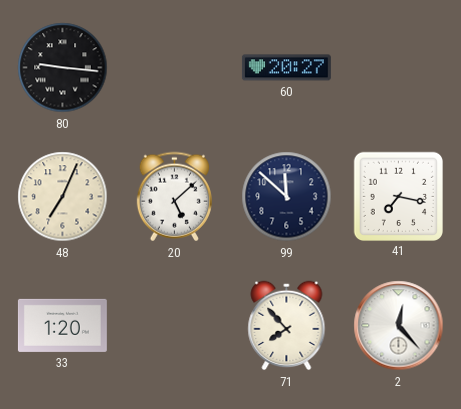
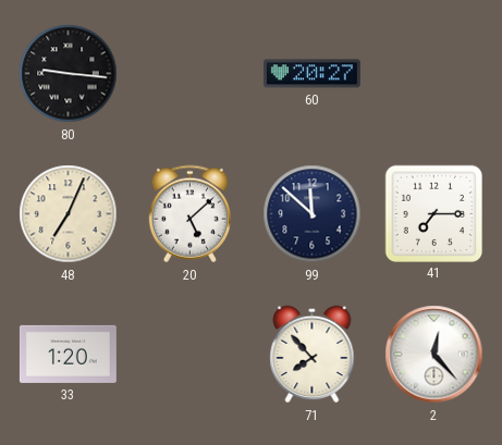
41: 7:17 -> 7:15 (433, 213)
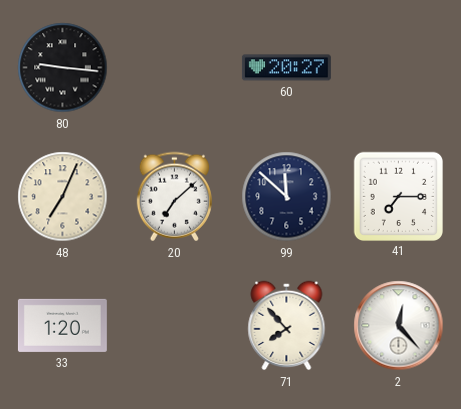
20: 5:08 -> 7:08 (174, 197)
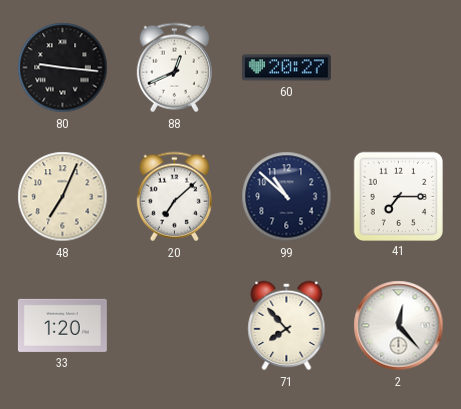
88: none -> 12:41 (174, 68)
99: 11:52 -> 10:52 (287, 197)
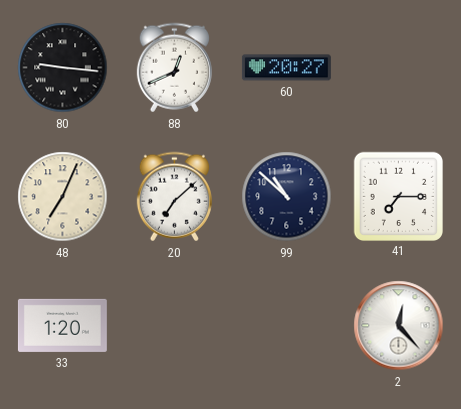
71: 7:53 -> none (287, 326)
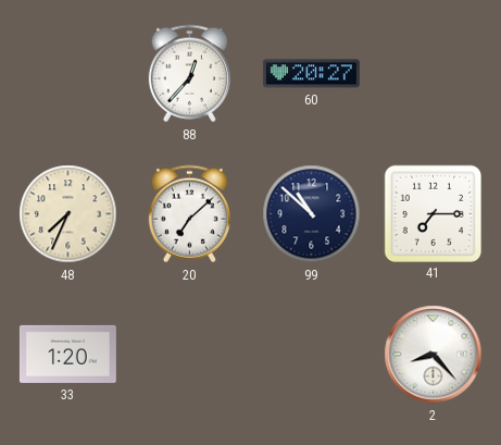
80: 9:16 -> none (63, 68)
88: 12:41 -> 12:37 (189, 74)
48: 7:04 -> 7:34 (68, 214)
2: 12:23 -> 8:23 (434, 355)
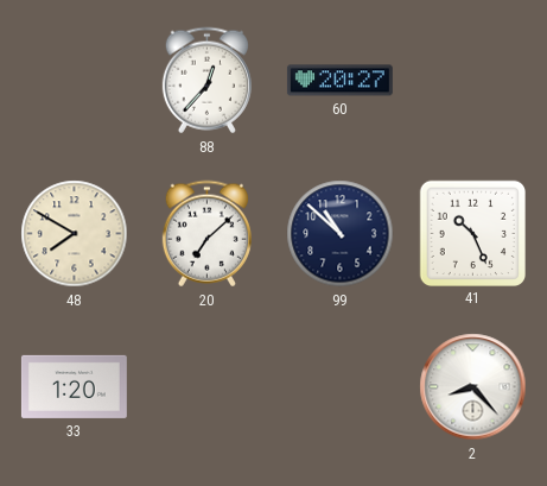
48: 7:34 -> 7:50 (75, 234)
41: 7:15 -> 10:26 (472, 233)
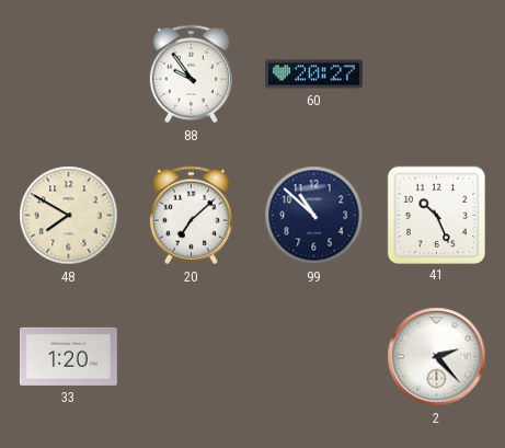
88: 12:37 -> 9:54 (191, 74)
2: 8:23 -> 2:23 (437, 357)
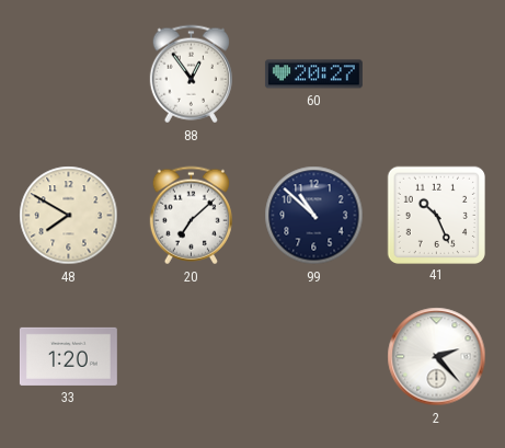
88: 9:54 -> 12:54 (191, 74)
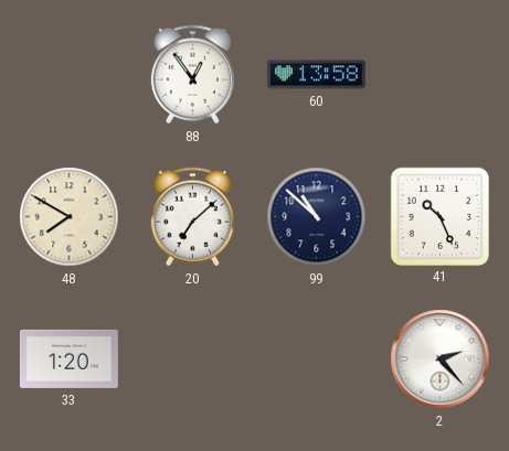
60: 20:27 -> 13:58 (316, 75)
